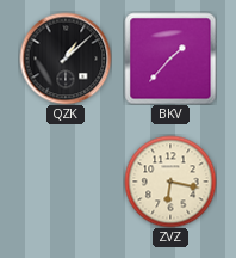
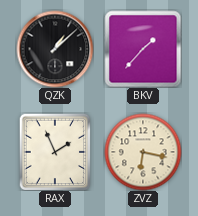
RAX: none -> 1:56 (55, 152)
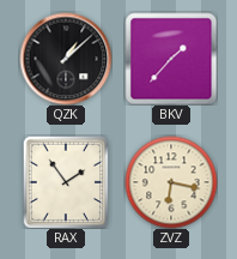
RAX: 1:56 -> 1:54 (66, 182)
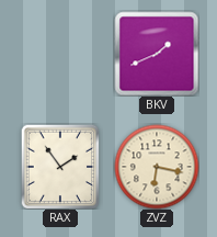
QZK: 1:08 -> none (66, 59)
BKV: 1:37 -> 1:41 (157, 54)
